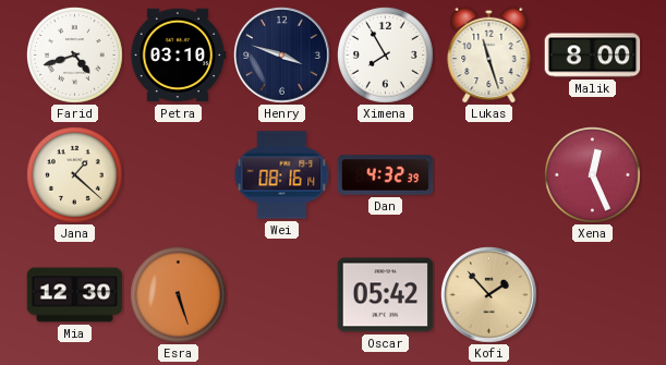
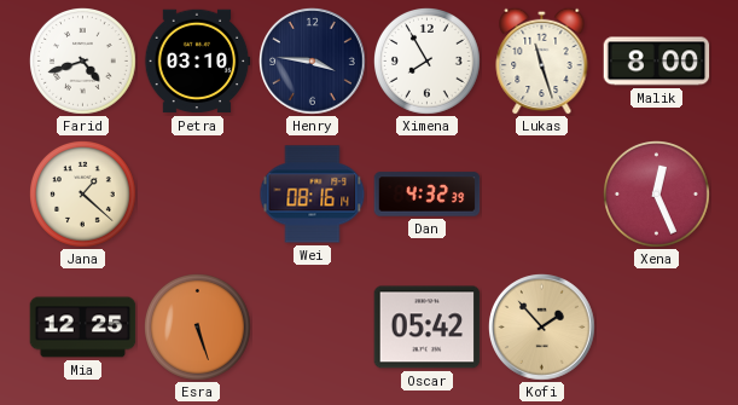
Henry: 3:48 -> 3:46 (313, 62)
Mia: 12:30 -> 12:25 (83, 328)
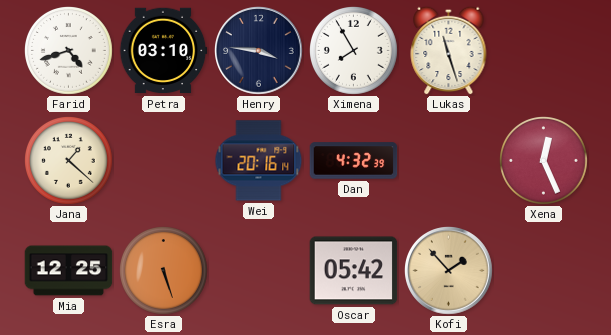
Malik: 8:00 -> none (657, 62)
Wei: 08:16 -> 20:16 (259, 161)
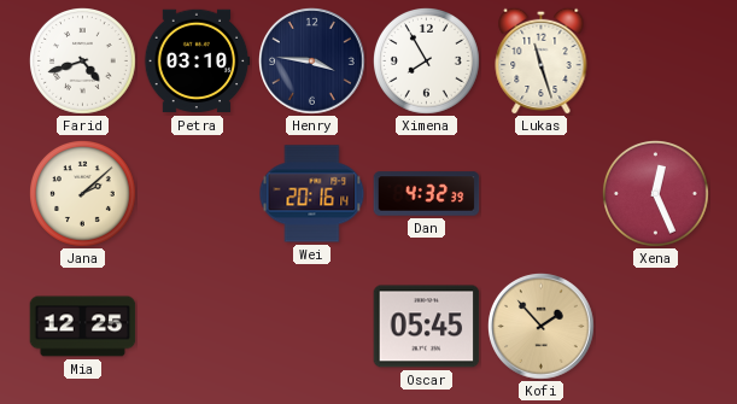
Jana: 1:22 -> 2:08 (83, 194)
Esra: 5:27 -> none (164, 271)
Oscar: 05:42 -> 05:45 (427, 327)
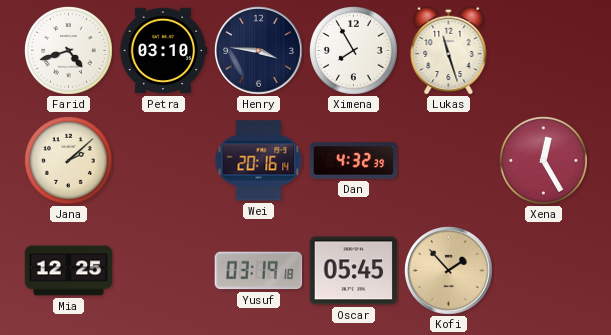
Xena: 12:26 -> 12:25 (544, 161)
Yusuf: none -> 03:19 (259, 271)
